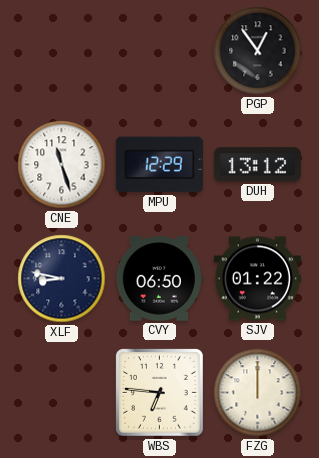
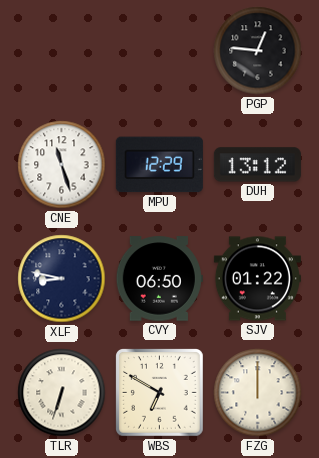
PGP: 12:54 -> 12:46 (258, 51)
TLR: none -> 6:33 (62, 393)
WBS: 6:46 -> 6:50 (160, 393)
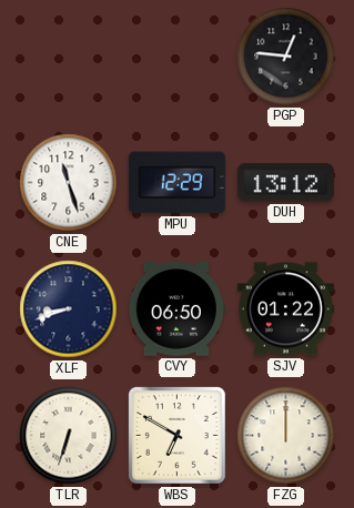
XLF: 8:47 -> 8:42 (69, 309)
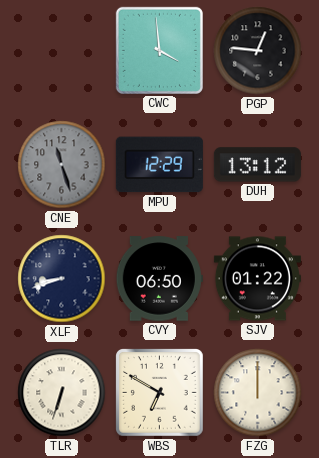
CWC: none -> 3:59 (159, 50)
CNE dial: white -> grey (62, 165)
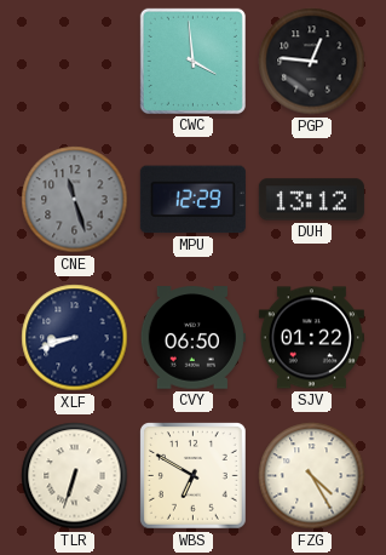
FZG: 12:00 -> 4:25 (312, 476)
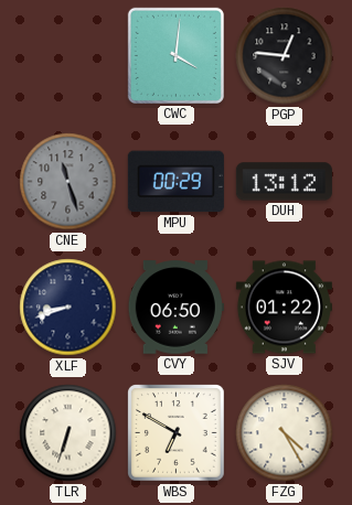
CWC: 3:59 -> 4:01 (175, 55)
MPU: 12:29 -> 00:29 (175, 182)
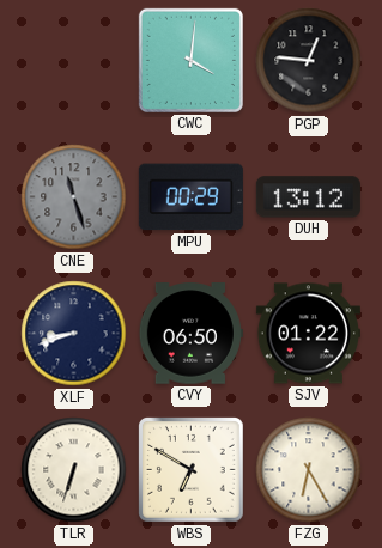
FZG: 4:25 -> 6:25 (309, 470)
